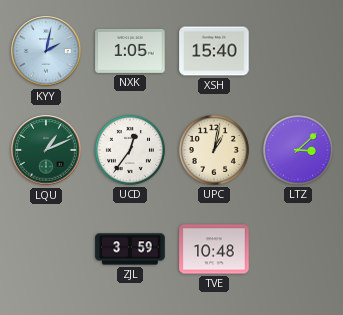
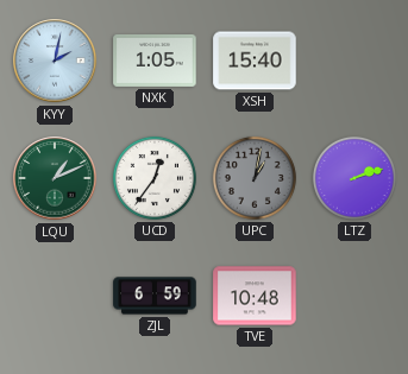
UPC dial: cream -> grey (255, 178)
LTZ: 3:08 -> 2:12 (354, 178)
ZJL: 3:59 -> 6:59 (155, 296)
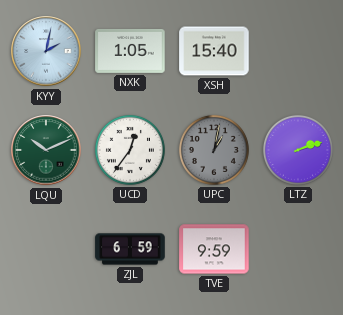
LQU: 1:11 -> 10:11 (46, 150)
TVE: 10:48 -> 9:59 (214, 249)
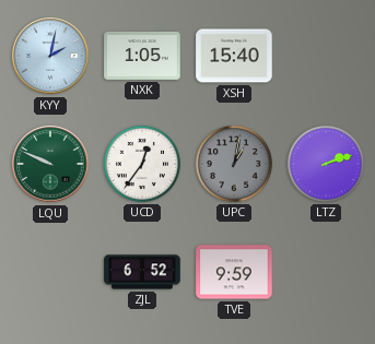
LQU: 10:11 -> 9:49 (50, 164)
ZJL: 6:59 -> 6:52 (142, 272)
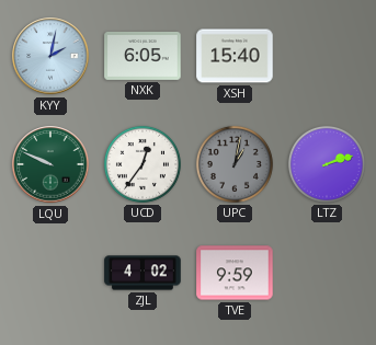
NXK: 1:05 -> 6:05 (143, 56)
ZJL: 6:52 -> 4:02 (143, 273)
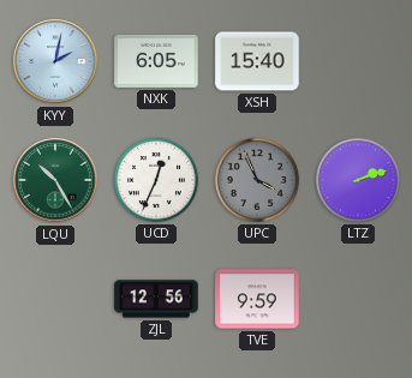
LQU: 9:49 -> 10:25 (55, 180)
UCD: 12:36 -> 12:34 (156, 180)
UPC: 1:02 -> 3:56 (257, 180)
ZJL: 4:02 -> 12:56 (156, 299)
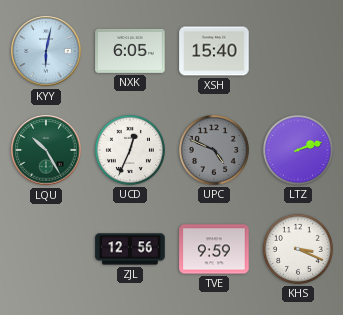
KYY: 2:02 -> 6:02 (46, 51)
UPC: 3:56 -> 4:49 (214, 150)
KHS: none -> 3:19 (298, 249)
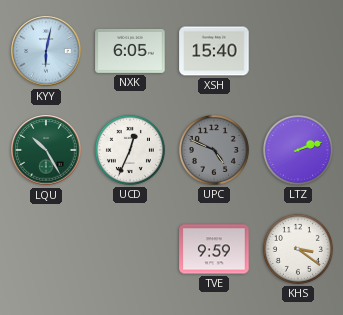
ZJL: 12:56 -> none (130, 249)
KHS: 3:19 -> 3:21 (298, 249)
